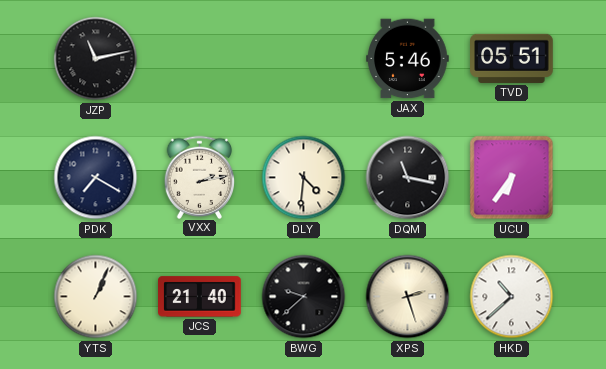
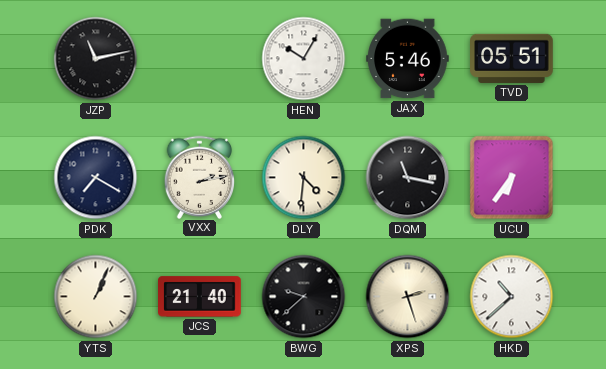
HEN: none -> 10:05 (304, 59)
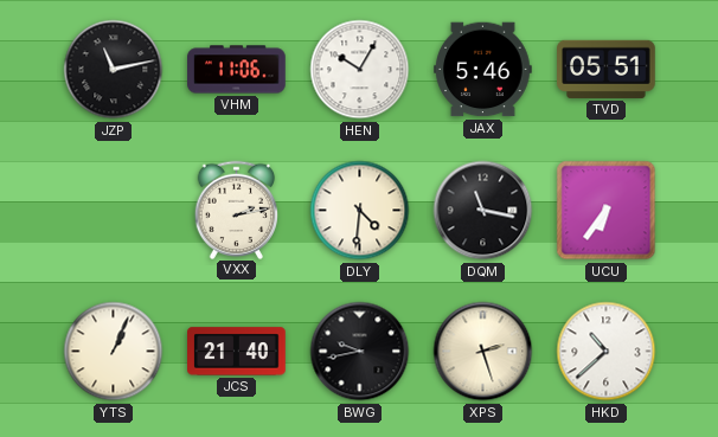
VHM: none -> 11:06 (237, 70)
PDK: 7:20 -> none (96, 178)
BWG: 9:38 -> 9:43 (360, 352)
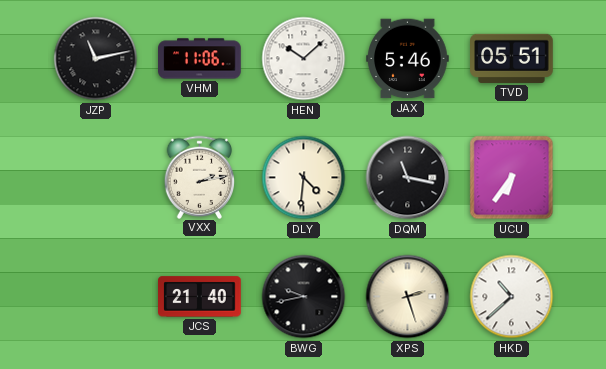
HEN: 10:05 -> 10:08 (304, 59)
YTS: 1:04 -> none (114, 352)
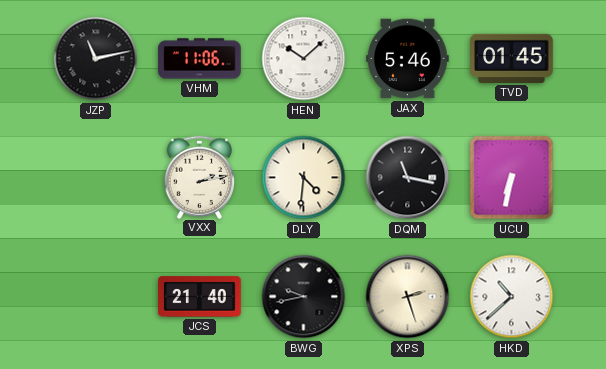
TVD: 05:51 -> 01:45 (512, 58)
UCU: 6:36 -> 6:32 (512, 178)
